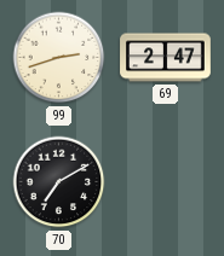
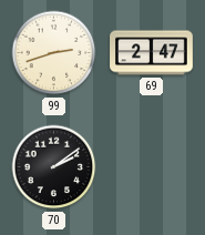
70: 7:10 -> 2:09 (54, 167)
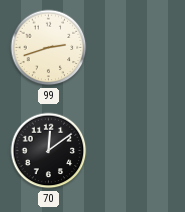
69: 2:47 -> none (152, 53)
70: 2:09 -> 12:09 (49, 151)
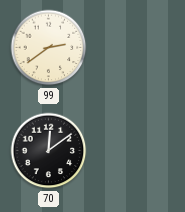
99: 2:42 -> 2:39 (49, 48)
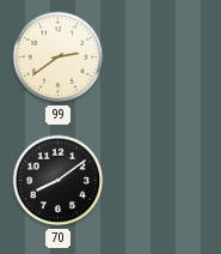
70: 12:09 -> 8:09 (59, 181)
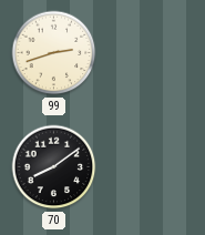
99: 2:39 -> 2:42 (54, 53)
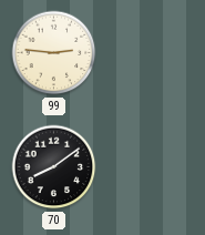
99: 2:42 -> 2:46 (54, 53)
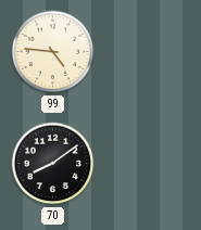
99: 2:46 -> 4:46 (53, 52)
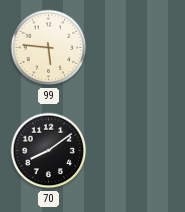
99: 4:46 -> 5:46 (49, 48)
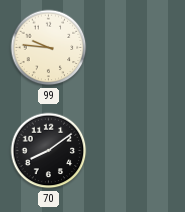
99: 5:46 -> 9:46 (49, 48)
